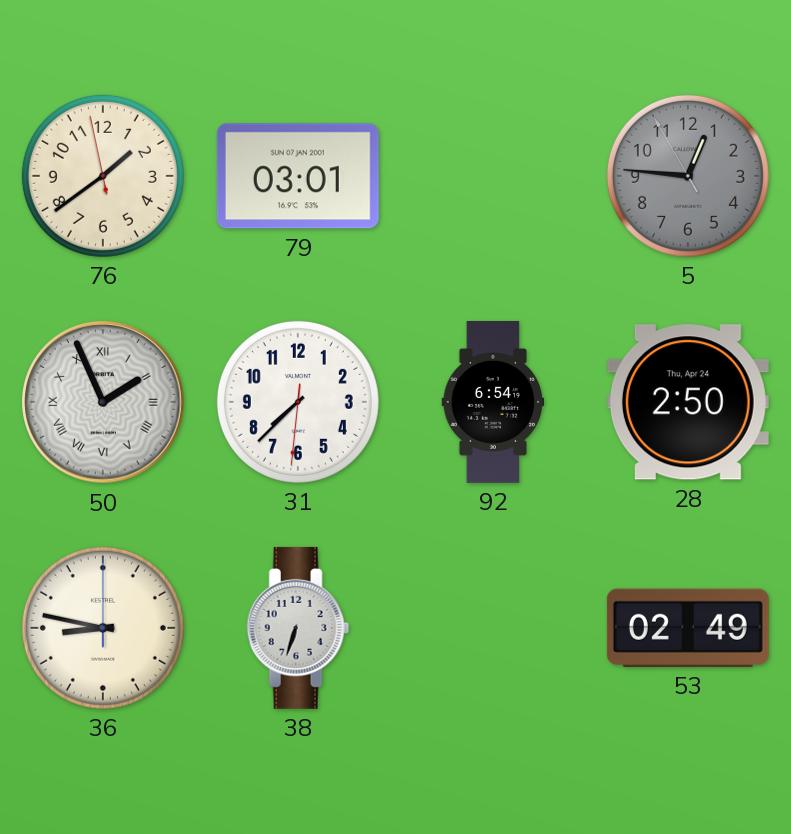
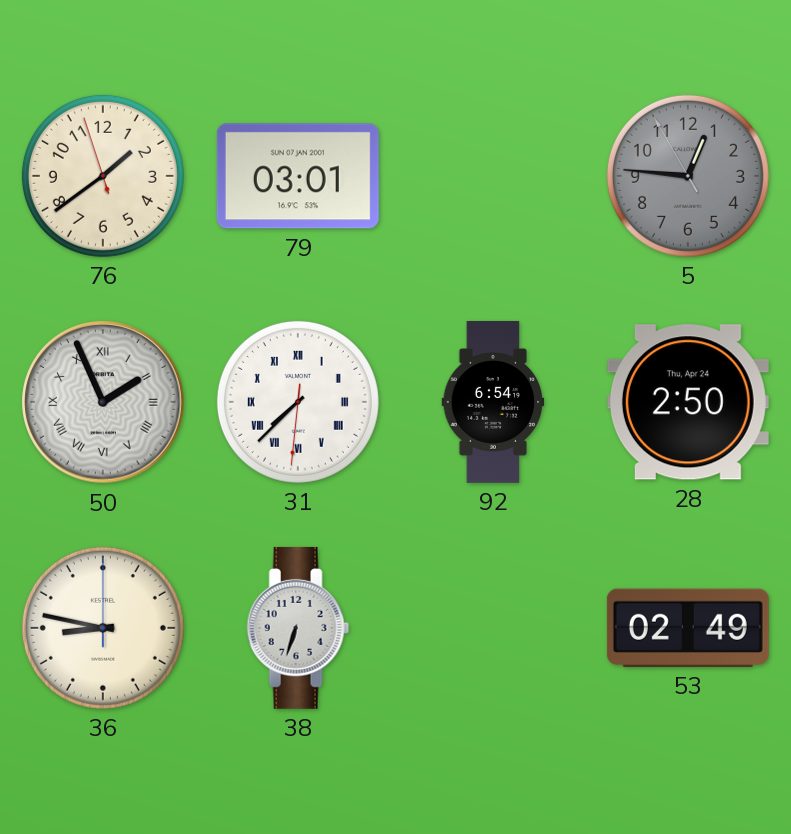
76: 1:38:58 -> 1:38:57 (103, 176)
31 numerals: Arabic -> Roman (298, 402)
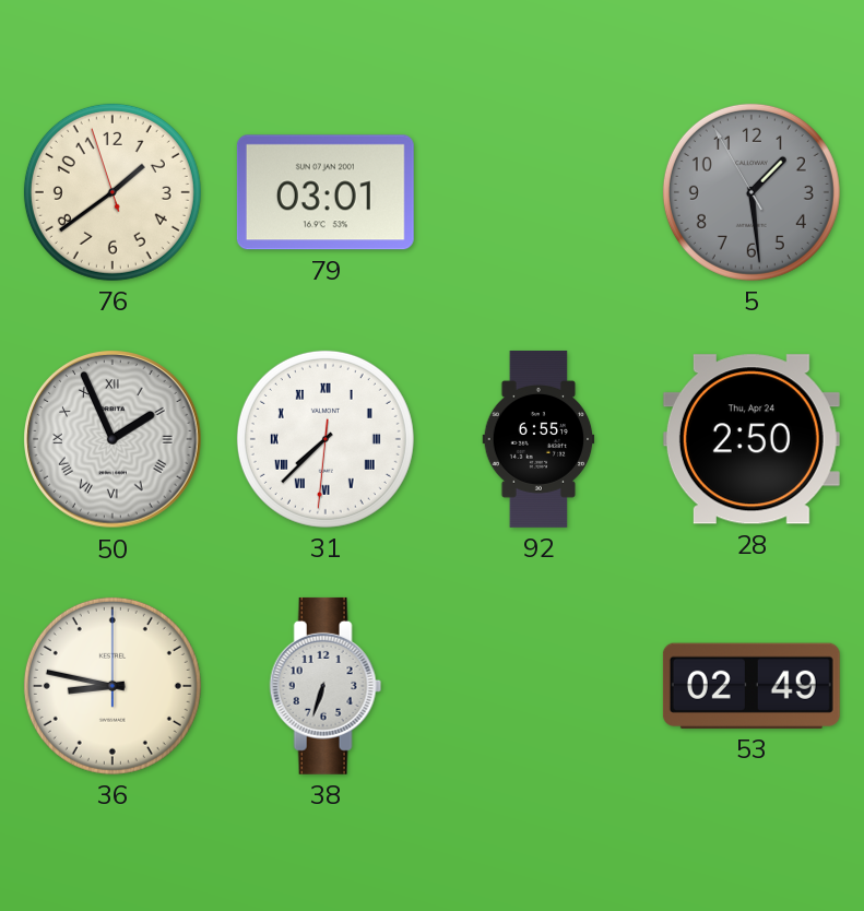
5: 12:45 -> 1:28 (751, 192)
92: 6:54 -> 6:55 (538, 439)
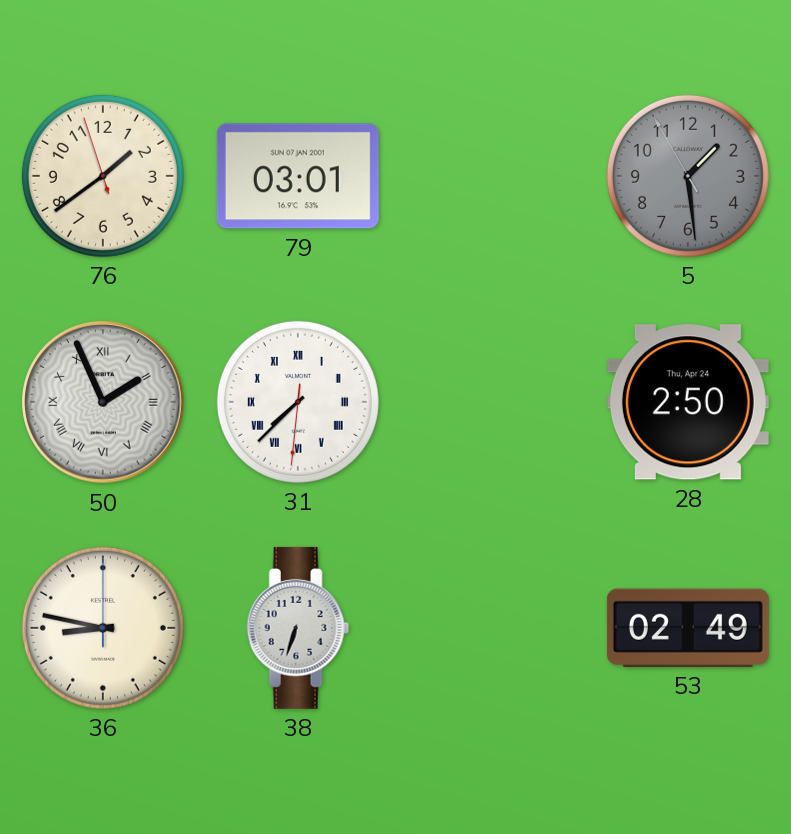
92: 6:55 -> none (538, 439)
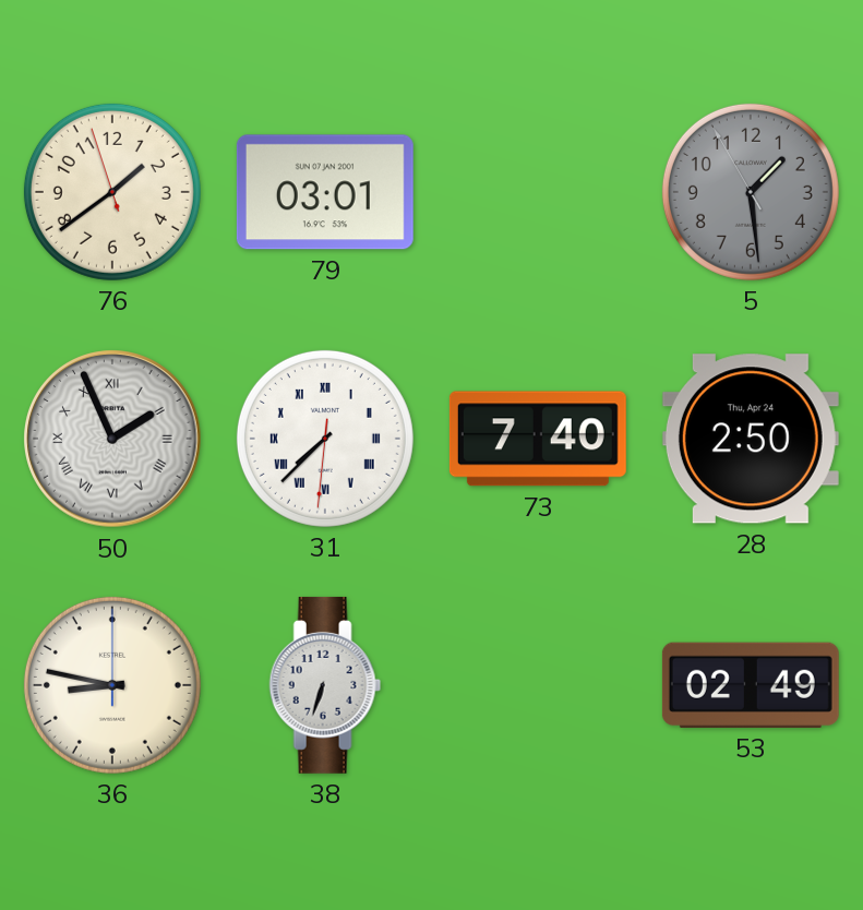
73: none -> 7:40 (538, 439)
